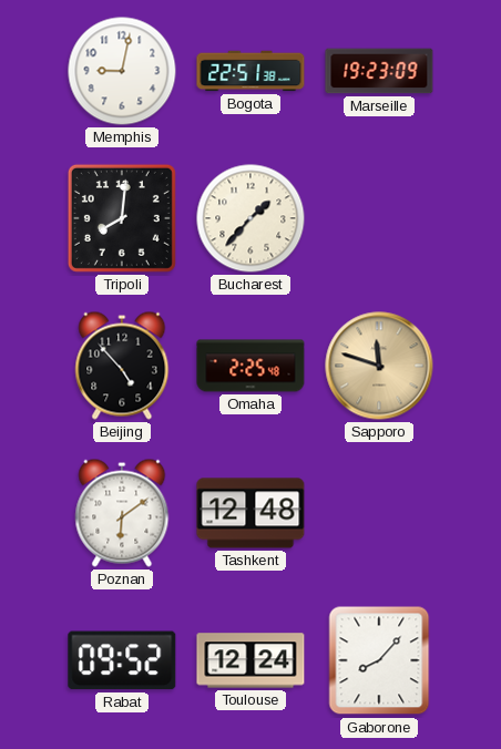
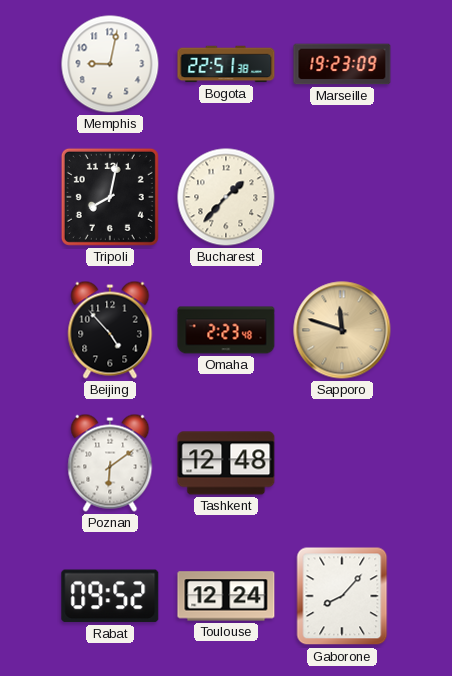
Tripoli: 8:01 -> 8:02 (110, 197)
Omaha: 2:25 -> 2:23 (226, 330)
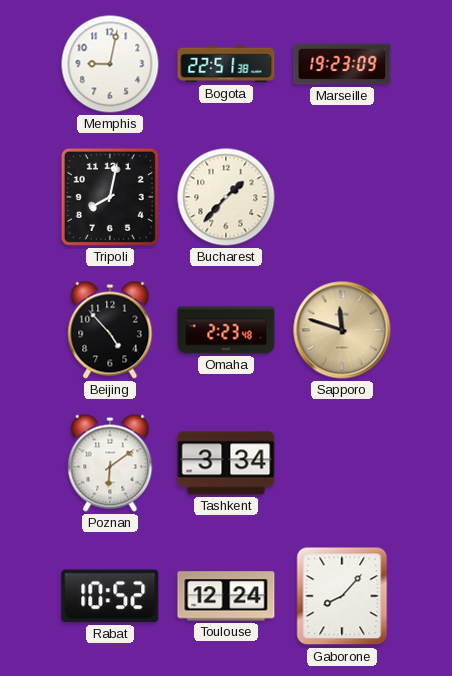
Tashkent: 12:48 -> 3:34 (226, 463)
Rabat: 09:52 -> 10:52 (110, 596)
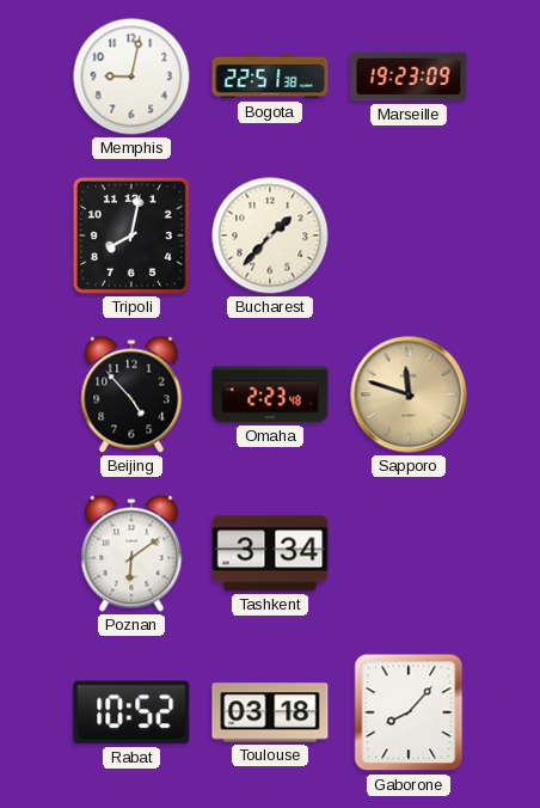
Toulouse: 12:24 -> 03:18 (270, 712)
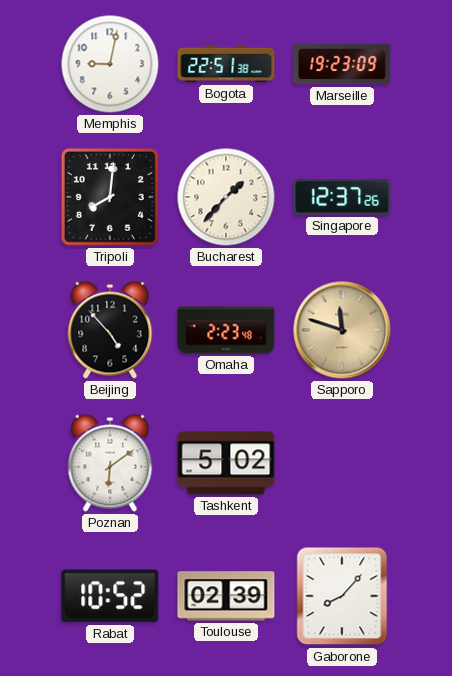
Tripoli: 8:02 -> 8:01 (110, 197)
Singapore: none -> 12:37 (342, 197)
Tashkent: 3:34 -> 5:02 (226, 463)
Toulouse: 03:18 -> 02:39 (226, 596)
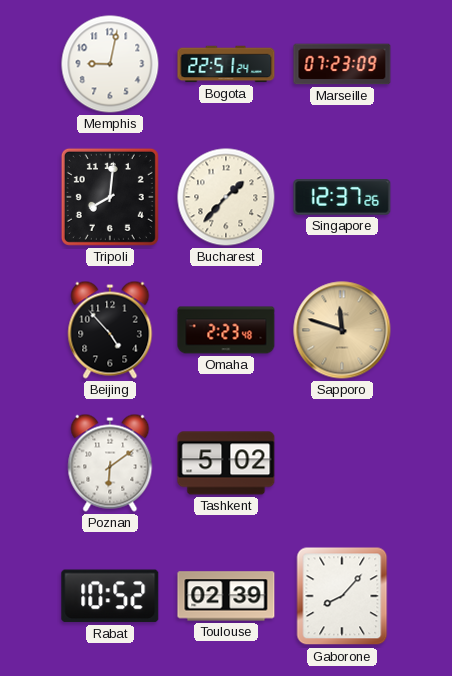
Bogota: 22:51:38 -> 22:51:24 (226, 64)
Marseille: 19:23 -> 07:23 (342, 64)
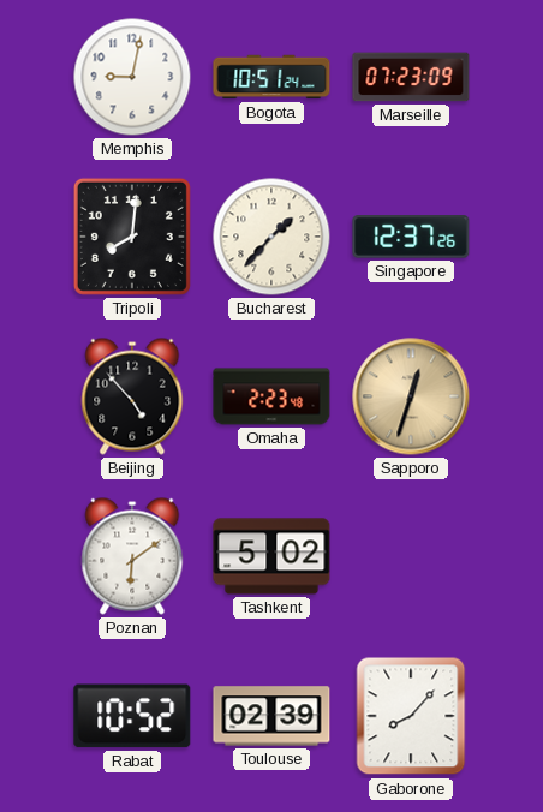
Bogota: 22:51 -> 10:51 (271, 77)
Sapporo: 11:48 -> 12:33 (411, 396)
